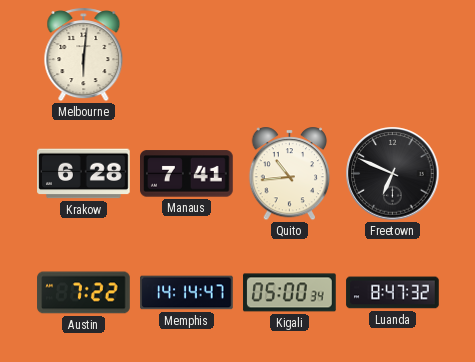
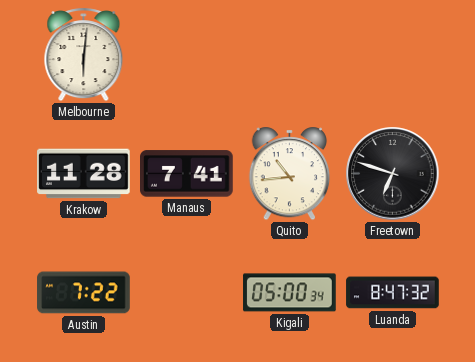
Krakow: 6:28 -> 11:28 (84, 174)
Freetown: 6:49 -> 6:48 (393, 174)
Memphis: 14:14 -> none (187, 293)
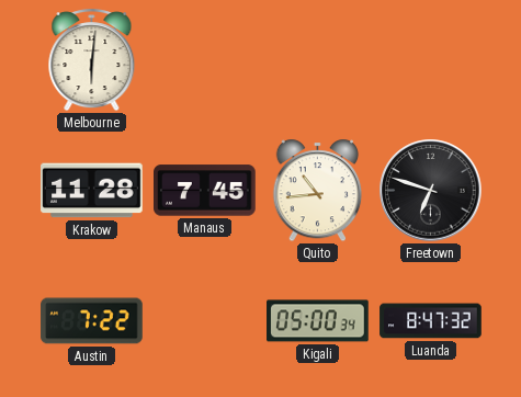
Manaus: 7:41 -> 7:45 (205, 191)
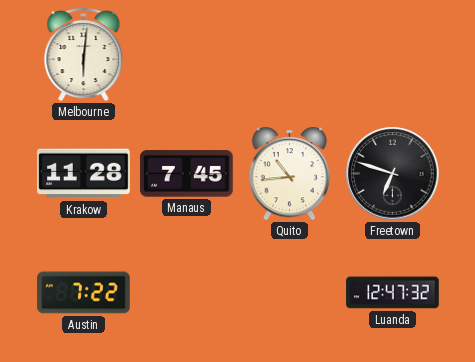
Kigali: 05:00 -> none (318, 321)
Luanda: 8:47 -> 12:47 (393, 293)
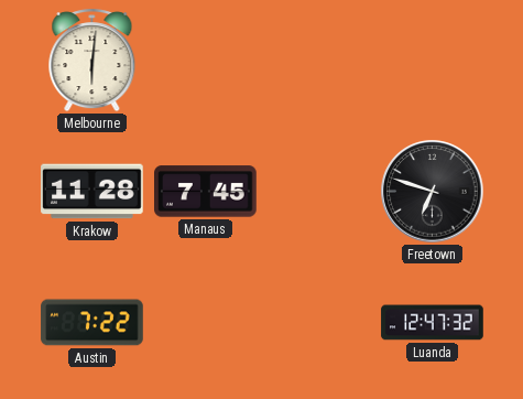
Quito: 10:44 -> none (290, 174)
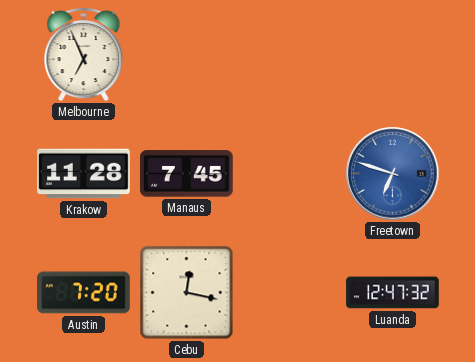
Melbourne: 6:01 -> 6:56 (84, 55)
Freetown dial: black -> blue (393, 174)
Austin: 7:22 -> 7:20 (84, 293)
Cebu: none -> 12:17 (187, 293)
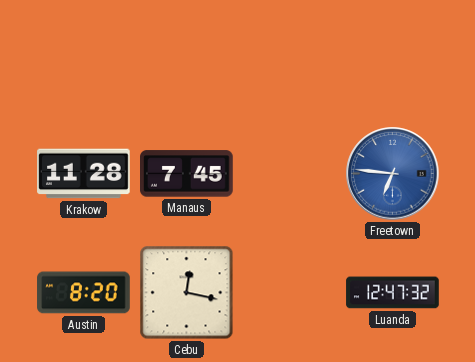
Melbourne: 6:56 -> none (84, 55)
Freetown: 6:48 -> 6:46 (393, 174)
Austin: 7:20 -> 8:20 (84, 293)
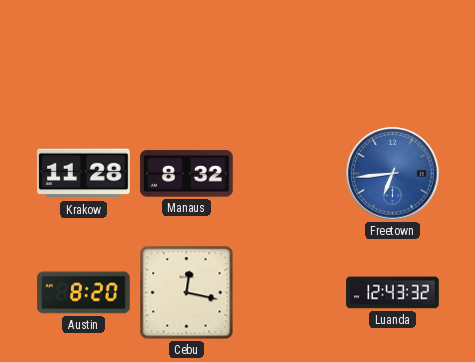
Manaus: 7:45 -> 8:32 (187, 174)
Freetown: 6:46 -> 6:44 (393, 174)
Luanda: 12:47 -> 12:43 (393, 293)
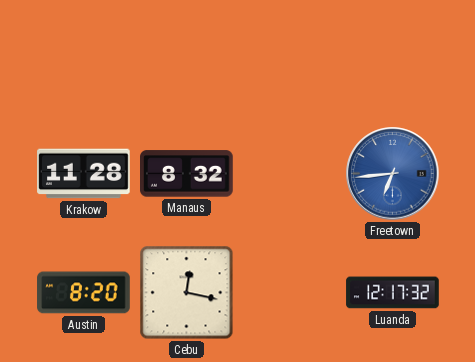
Luanda: 12:43 -> 12:17 (393, 293)
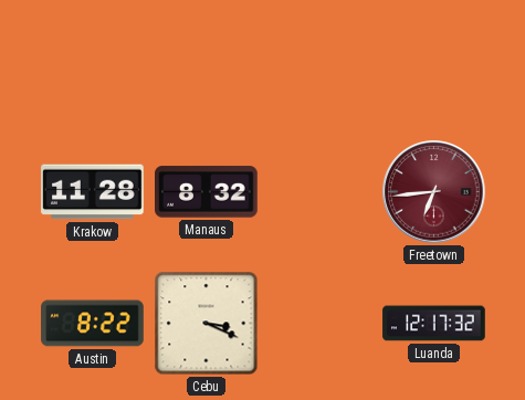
Freetown dial: blue -> burgundy (434, 192)
Austin: 8:20 -> 8:22 (93, 324)
Cebu: 12:17 -> 3:19 (207, 324)
